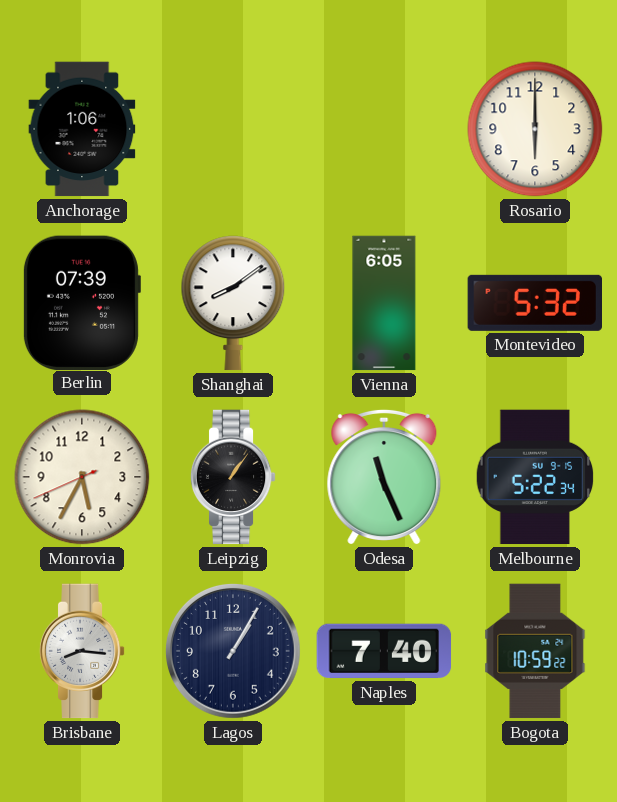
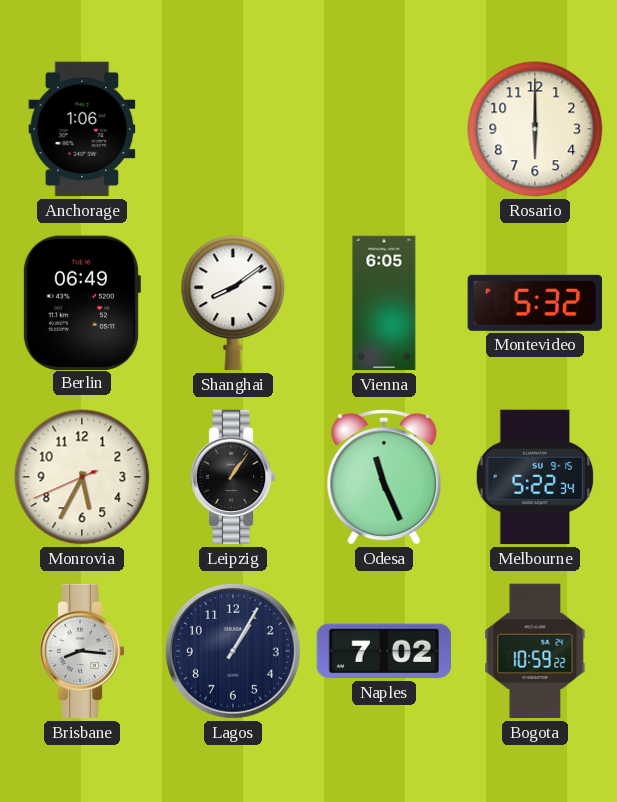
Berlin: 07:39 -> 06:49 (81, 302)
Naples: 7:40 -> 7:02 (384, 651)
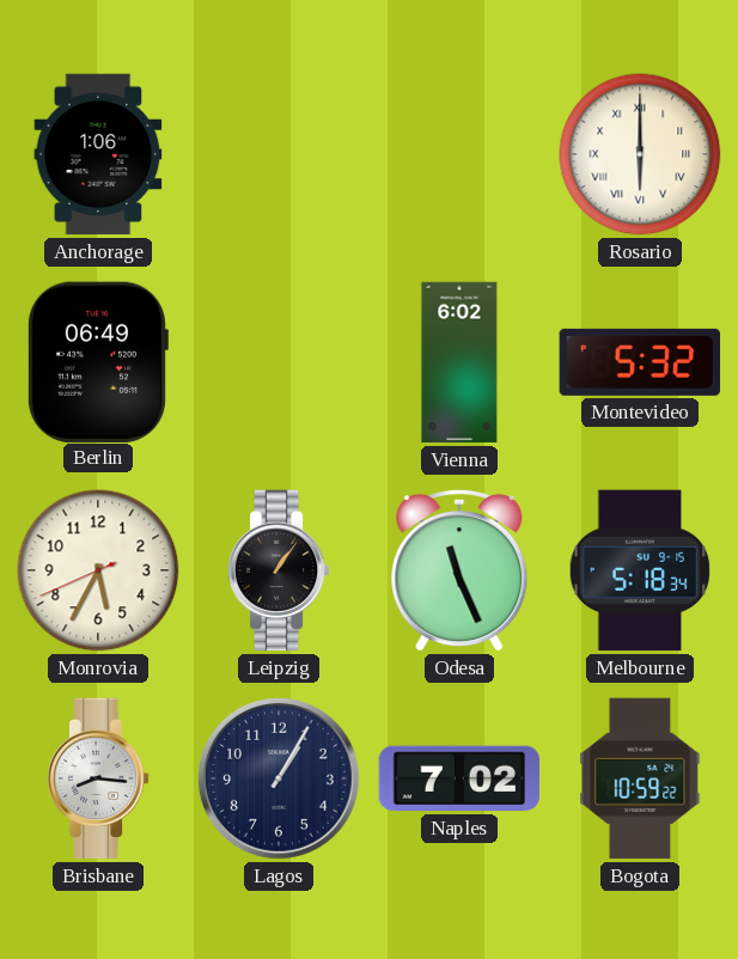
Rosario numerals: Arabic -> Roman (640, 154)
Shanghai: 8:09 -> none (233, 303)
Vienna: 6:05 -> 6:02 (459, 362)
Melbourne: 5:22 -> 5:18 (640, 570)
